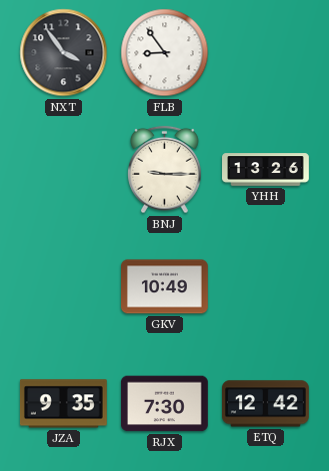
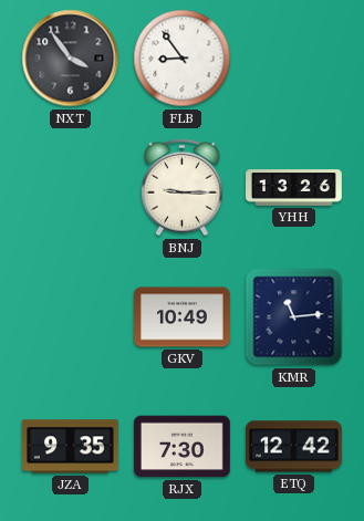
KMR: none -> 11:14 (294, 317)
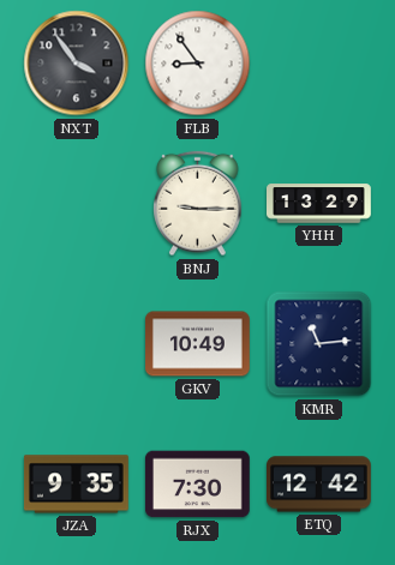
YHH: 13:26 -> 13:29 (319, 204)
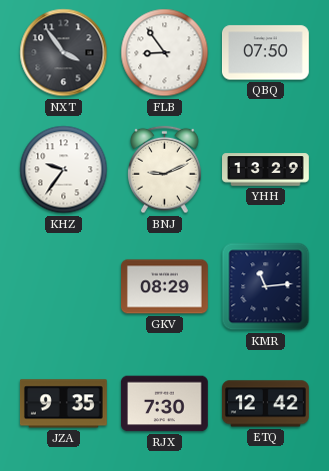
QBQ: none -> 07:50 (265, 53)
KHZ: none -> 9:36 (64, 170)
BNJ: 9:15 -> 9:11 (165, 170)
GKV: 10:49 -> 08:29 (165, 287)
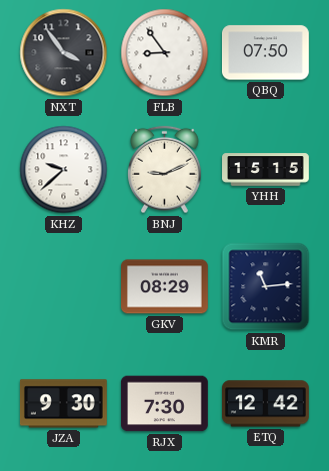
KHZ: 9:36 -> 9:38 (64, 170)
YHH: 13:29 -> 15:15 (266, 170)
JZA: 9:35 -> 9:30 (63, 404)
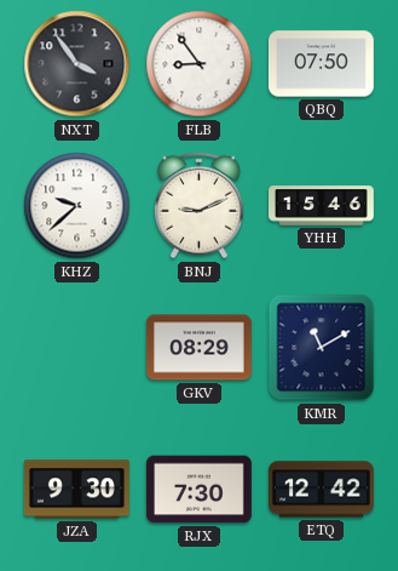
YHH: 15:15 -> 15:46 (322, 206)
KMR: 11:14 -> 11:10 (322, 348)
